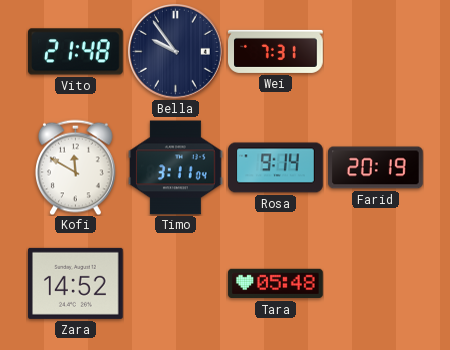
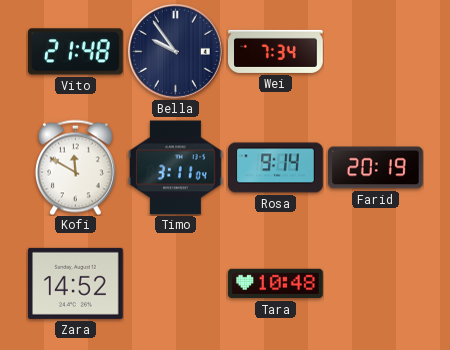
Wei: 7:31 -> 7:34 (276, 51)
Tara: 05:48 -> 10:48 (276, 284)
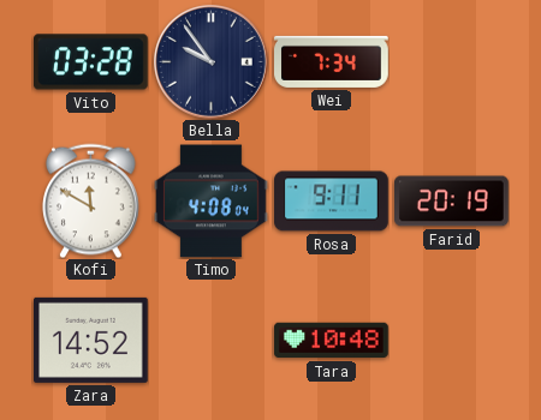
Vito: 21:48 -> 03:28 (91, 62)
Timo: 3:11 -> 4:08 (212, 202)
Rosa: 9:14 -> 9:11 (332, 202)
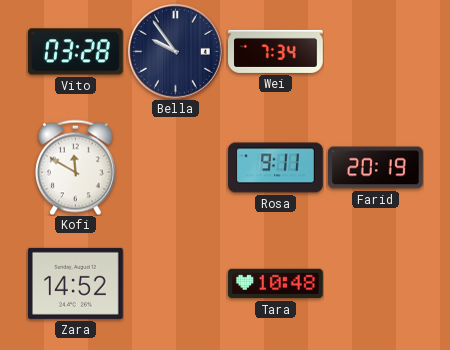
Timo: 4:08 -> none (212, 202)
